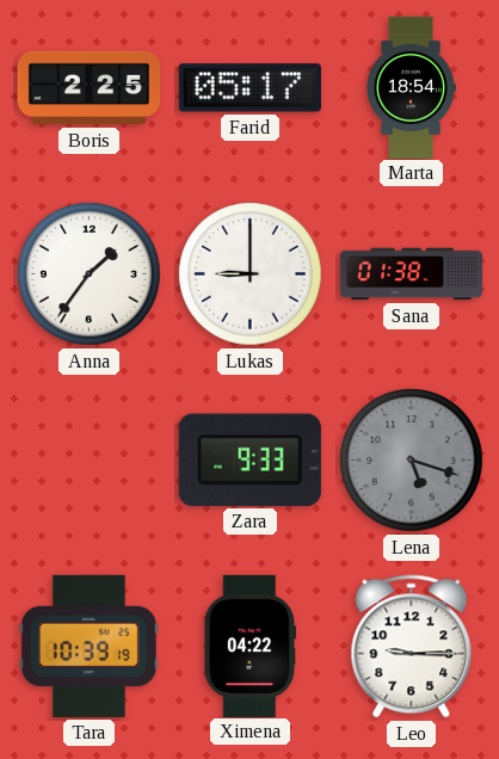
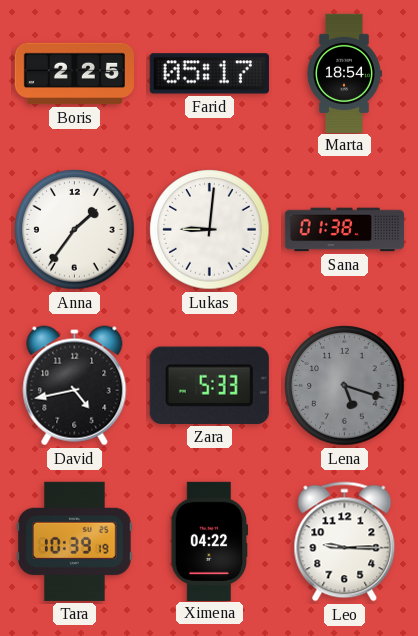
Lukas: 9:00 -> 9:01 (210, 230)
David: none -> 4:43 (75, 386)
Zara: 9:33 -> 5:33 (209, 385)
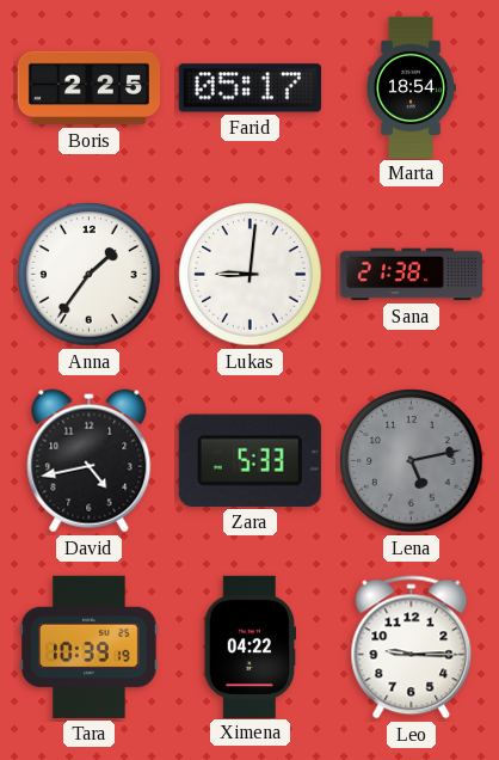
Sana: 01:38 -> 21:38 (411, 275)
Lena: 5:18 -> 5:13 (412, 461)
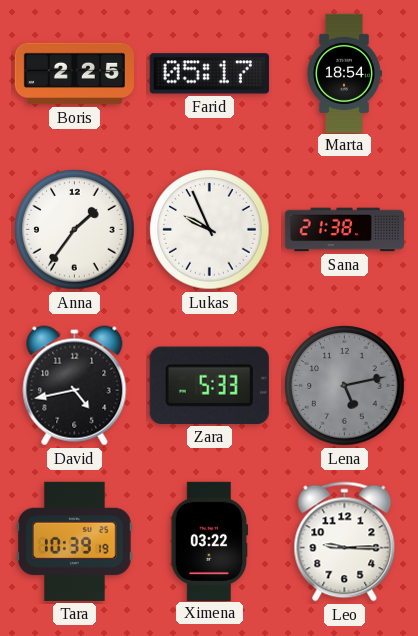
Lukas: 9:01 -> 9:56 (210, 230)
Ximena: 04:22 -> 03:22 (209, 541)
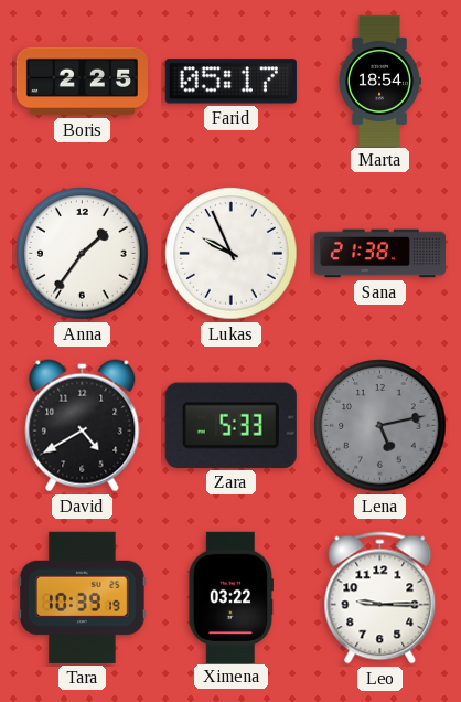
David: 4:43 -> 4:40 (83, 426)
